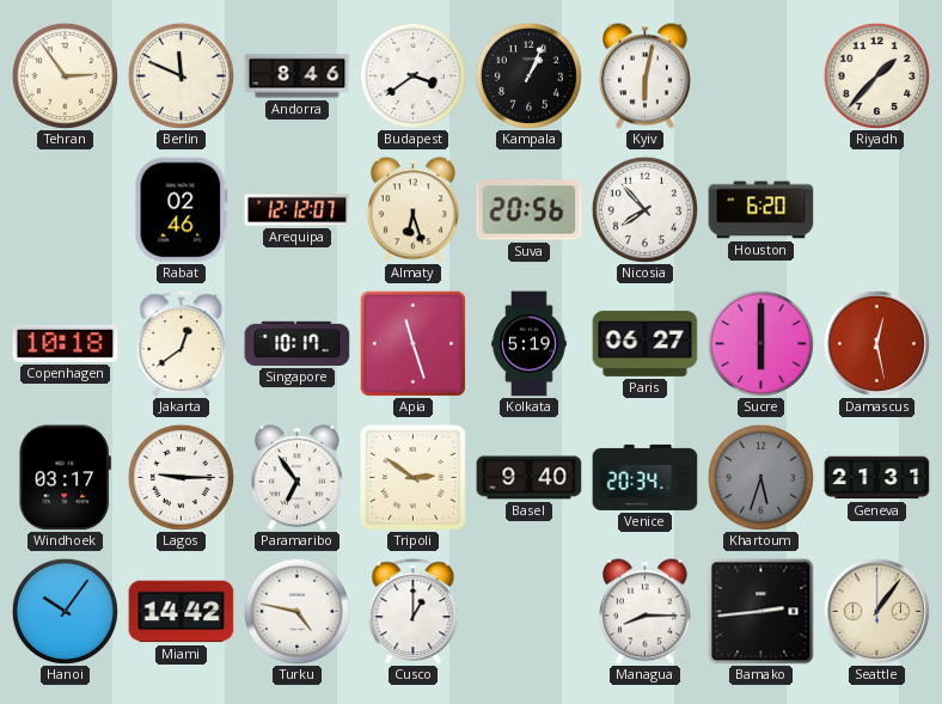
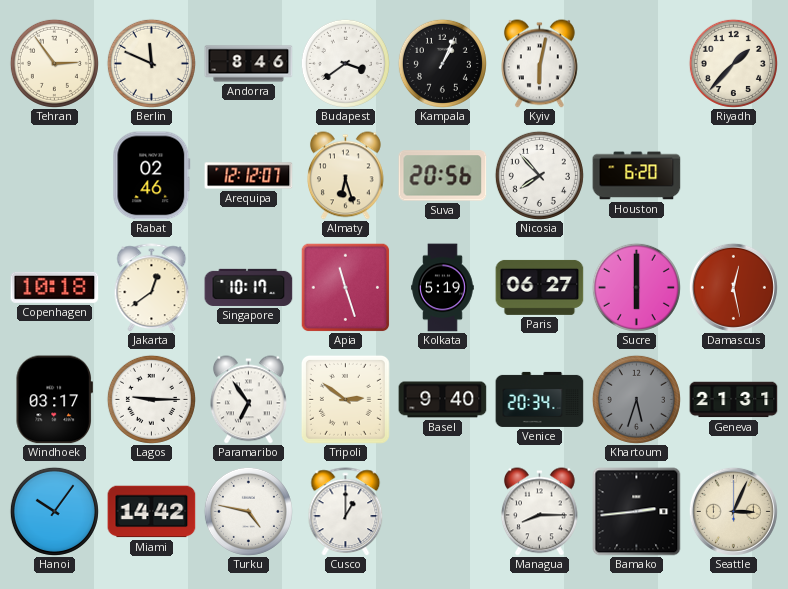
Seattle: 1:06 -> 3:04 (733, 511)
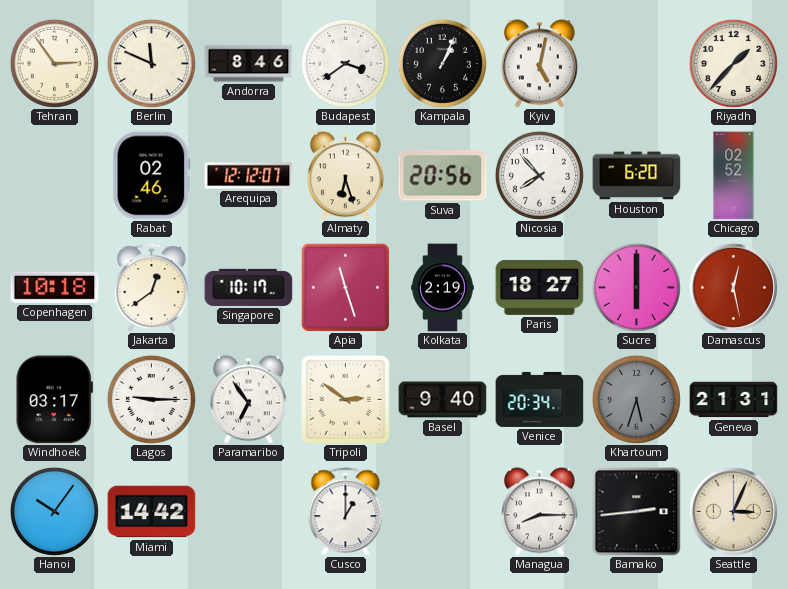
Kyiv: 6:02 -> 5:02 (540, 64)
Chicago: none -> 02:52 (734, 176)
Kolkata: 5:19 -> 2:19 (443, 288)
Paris: 06:27 -> 18:27 (540, 287)
Turku: 4:47 -> none (248, 511)
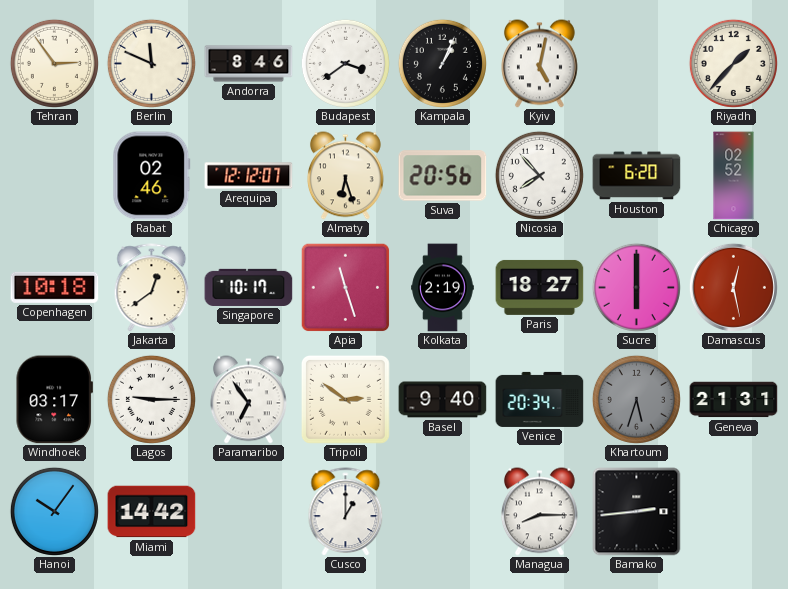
Seattle: 3:04 -> none (733, 511)
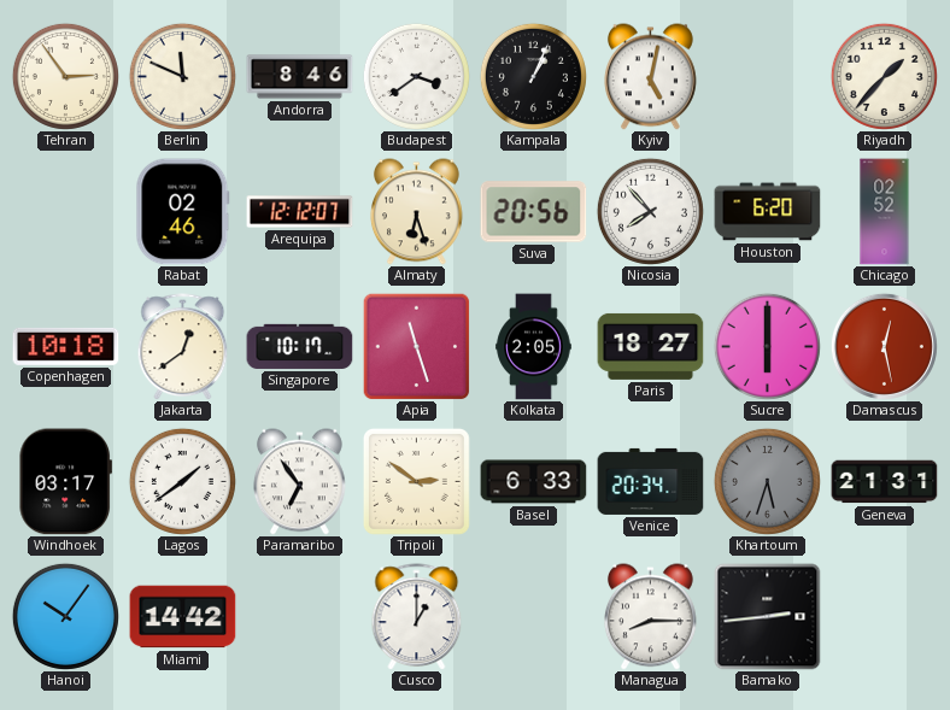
Kolkata: 2:19 -> 2:05 (534, 347)
Lagos: 9:15 -> 1:39 (182, 481)
Basel: 9:40 -> 6:33 (534, 482)
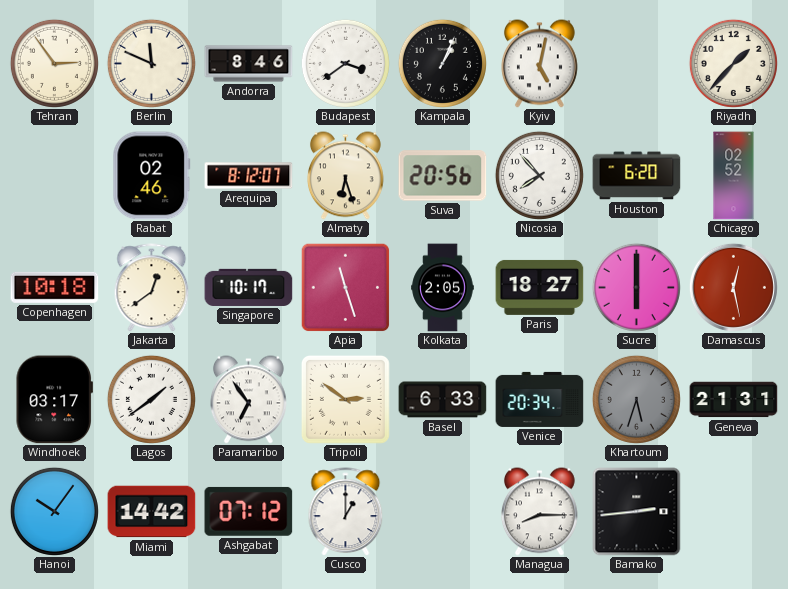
Arequipa: 12:12 -> 8:12 (249, 176)
Ashgabat: none -> 07:12 (249, 511)
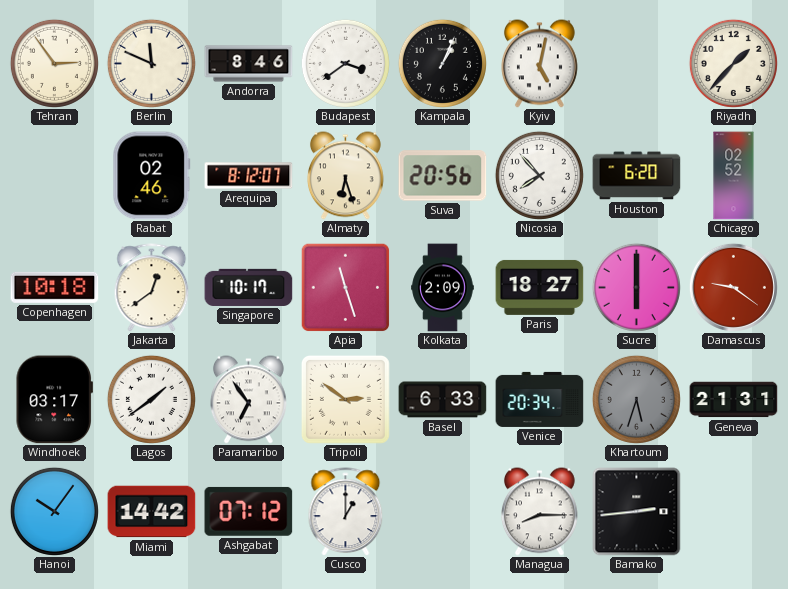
Kolkata: 2:05 -> 2:09 (443, 288)
Damascus: 12:28 -> 9:21 (733, 287)
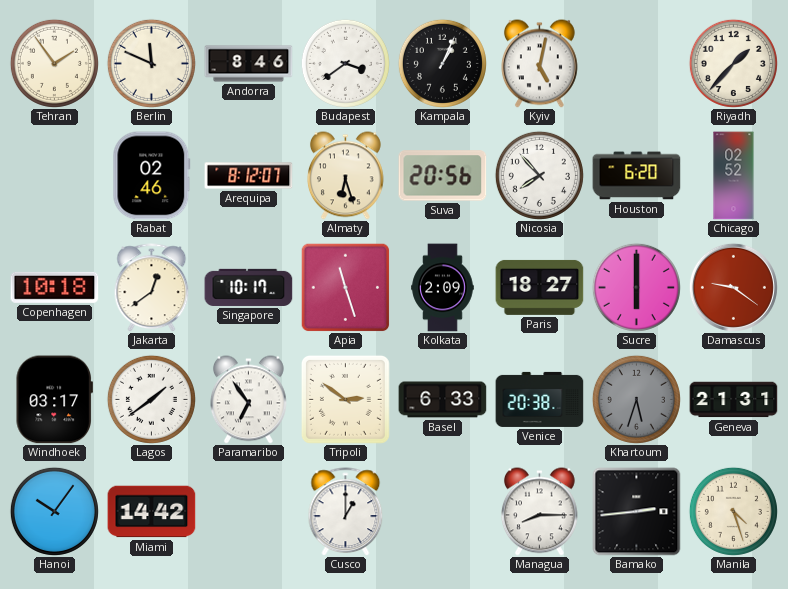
Tehran: 2:54 -> 1:54 (54, 63)
Venice: 20:34 -> 20:38 (540, 399)
Ashgabat: 07:12 -> none (249, 511)
Manila: none -> 4:27 (733, 511)
